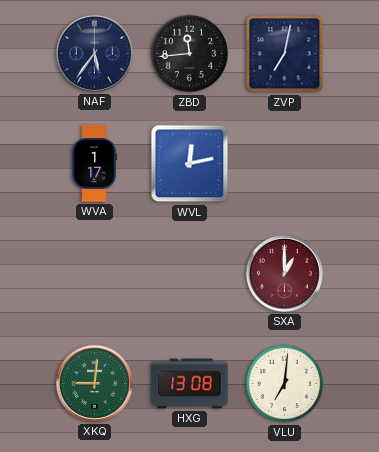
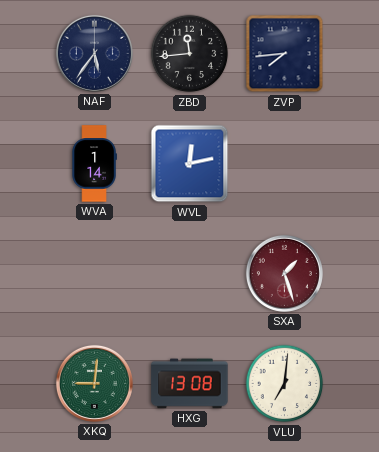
ZVP: 7:02 -> 7:44 (285, 54)
WVA: 1:17 -> 1:14 (94, 164)
SXA: 1:00 -> 1:27 (284, 273)
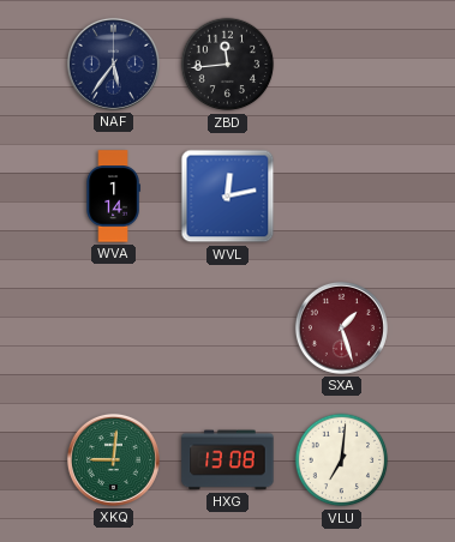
ZVP: 7:44 -> none (285, 54)
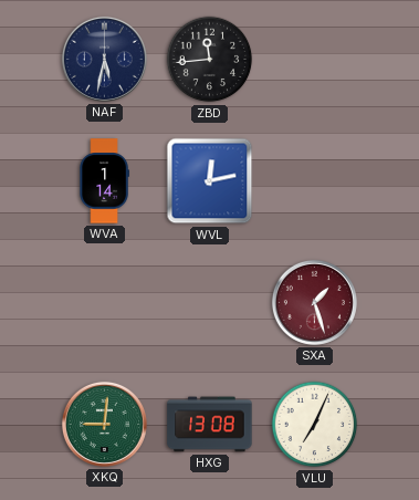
NAF: 5:36 -> 5:32 (104, 59)
VLU: 7:01 -> 7:04 (315, 425)
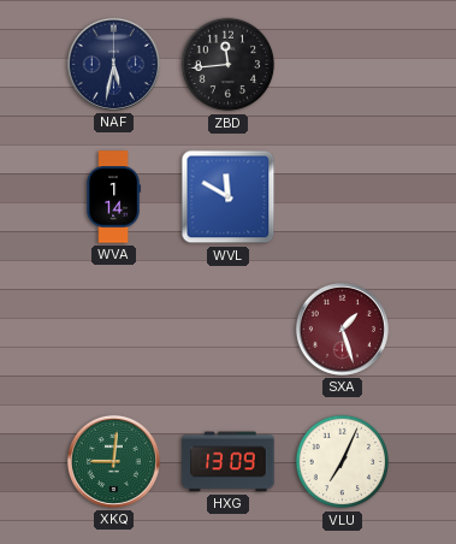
WVL: 12:13 -> 11:50 (229, 197)
HXG: 13:08 -> 13:09 (229, 462)
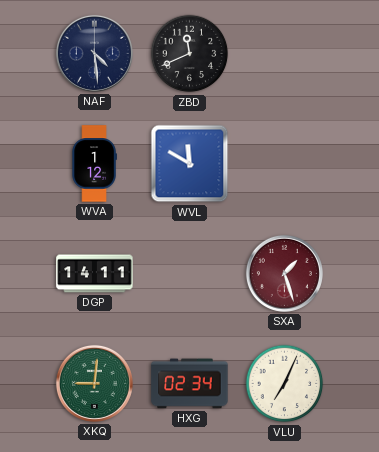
NAF: 5:32 -> 4:29 (94, 53)
ZBD: 11:44 -> 11:41 (190, 54)
WVA: 1:14 -> 1:12 (94, 164)
DGP: none -> 14:11 (95, 274)
HXG: 13:09 -> 02:34 (190, 384)
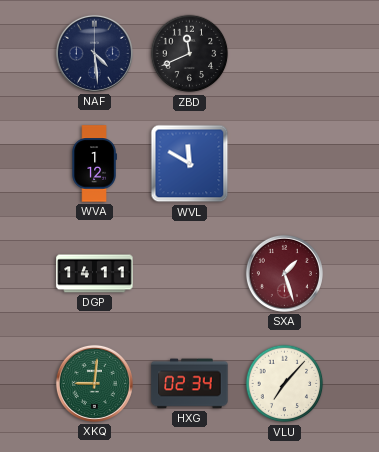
VLU: 7:04 -> 7:07 (285, 384)
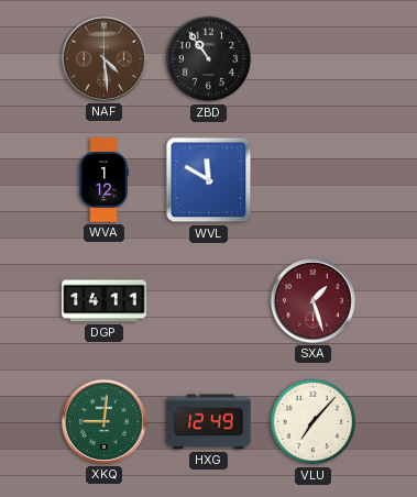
NAF dial: navy -> brown (103, 58)
ZBD: 11:41 -> 10:54 (209, 59)
HXG: 02:34 -> 12:49 (209, 422)
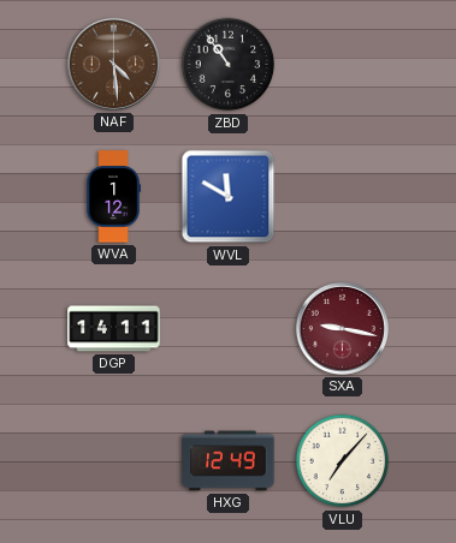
SXA: 1:27 -> 9:17 (342, 328)
XKQ: 9:01 -> none (103, 421)
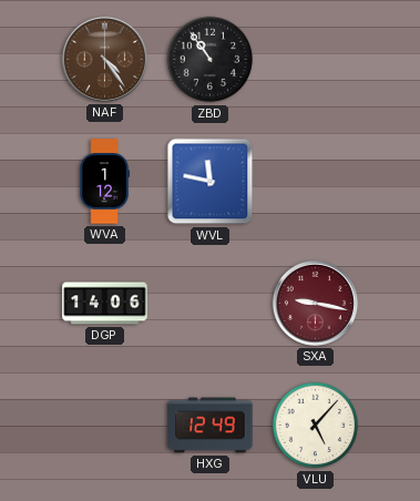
NAF: 4:29 -> 4:24 (104, 59)
WVL: 11:50 -> 11:47 (211, 182)
DGP: 14:11 -> 14:06 (105, 304)
VLU: 7:07 -> 5:07 (316, 426)
